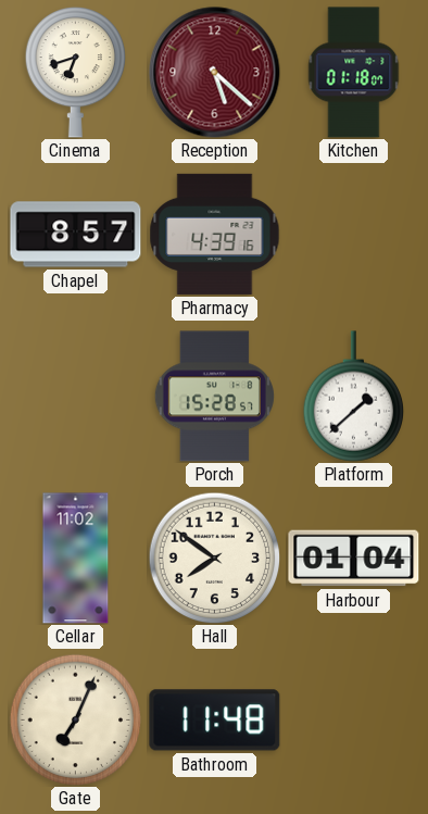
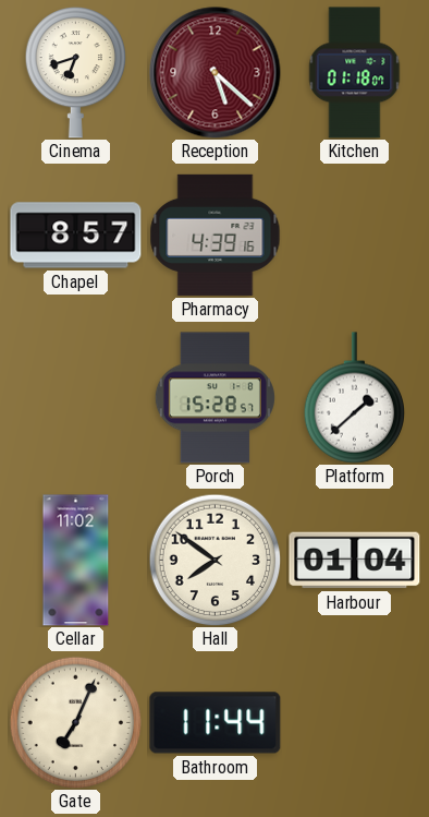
Bathroom: 11:48 -> 11:44 (216, 723)
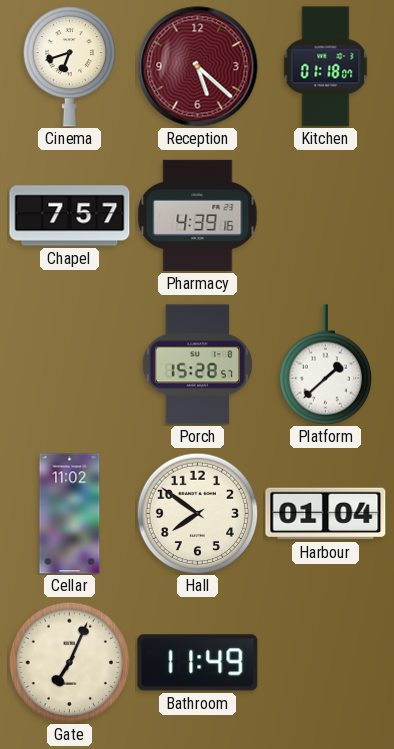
Chapel: 8:57 -> 7:57 (70, 216)
Bathroom: 11:44 -> 11:49 (198, 663)
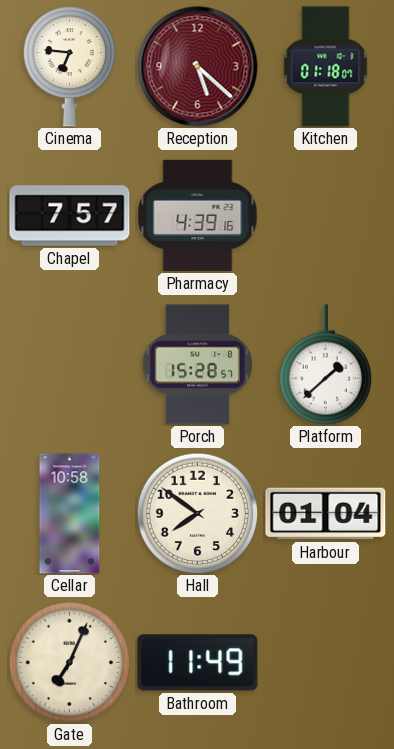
Cinema: 6:42 -> 6:46 (70, 66)
Cellar: 11:02 -> 10:58 (70, 514)
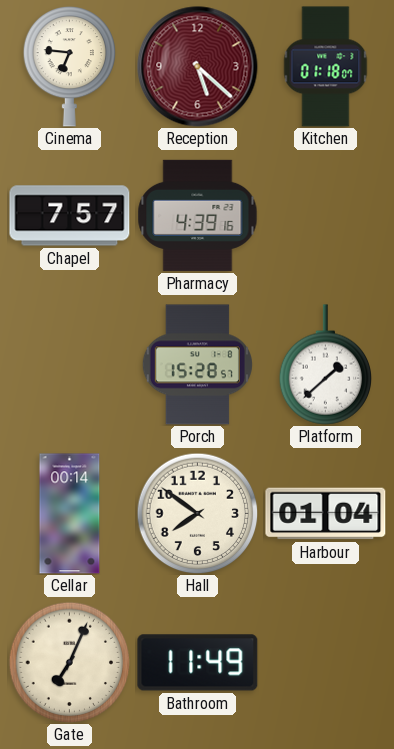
Cellar: 10:58 -> 00:14 (70, 514)
